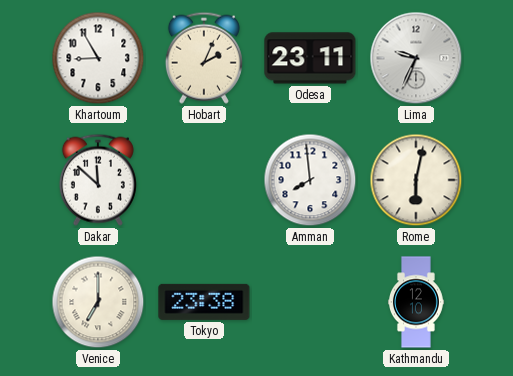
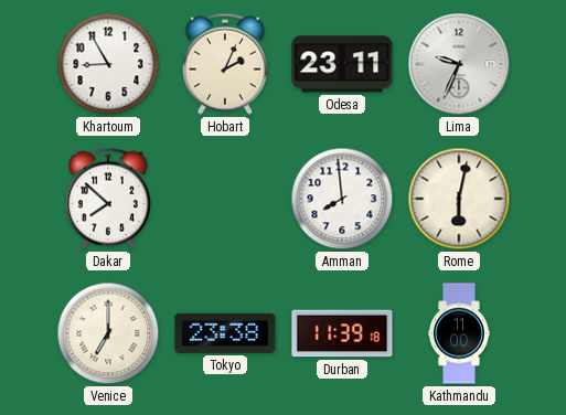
Dakar: 11:52 -> 7:52 (108, 199)
Durban: none -> 11:39 (342, 333)
Kathmandu: 12:10 -> 11:00 (460, 333)
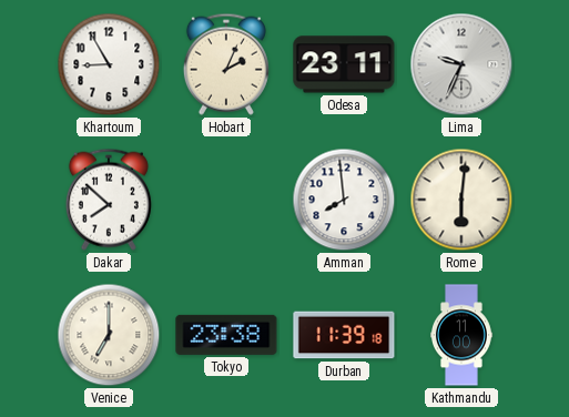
Rome: 6:02 -> 6:01 (461, 200)
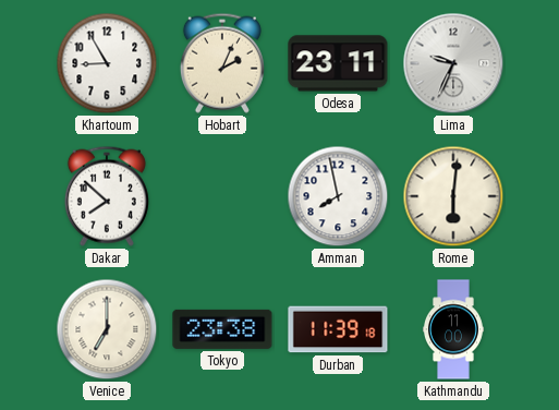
Amman: 7:59 -> 7:58 (338, 196)
